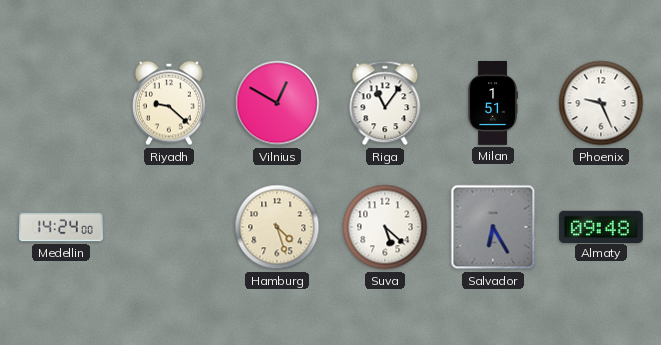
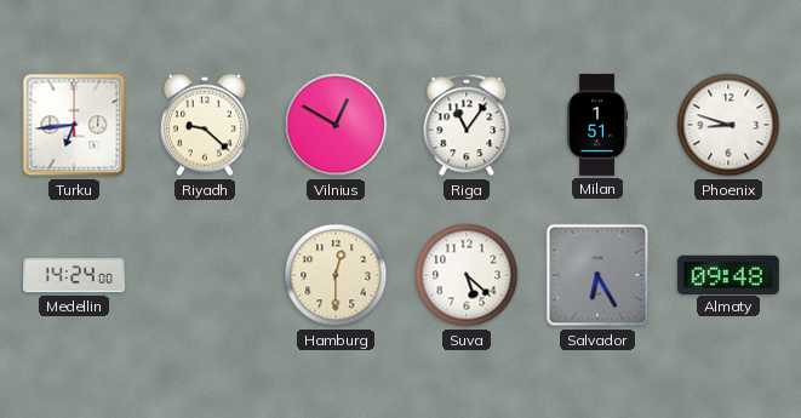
Turku: none -> 6:44 (74, 125)
Phoenix: 9:26 -> 8:48 (728, 125)
Hamburg: 4:27 -> 12:30 (336, 275)
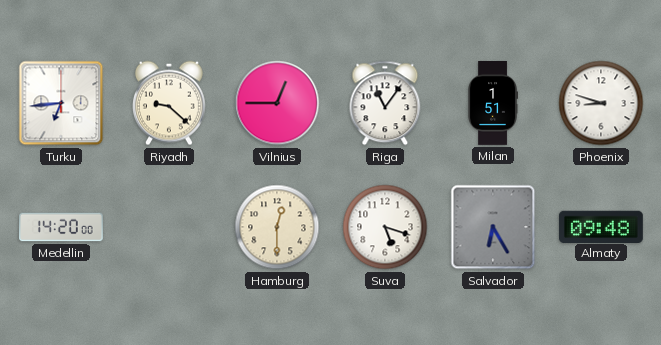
Vilnius: 12:50 -> 12:45 (277, 103)
Medellin: 14:24 -> 14:20 (62, 227)
Suva: 5:22 -> 5:18 (385, 227)
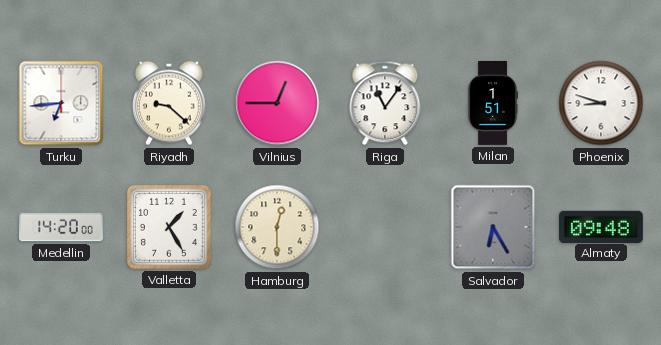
Valletta: none -> 1:25 (169, 227)
Suva: 5:18 -> none (385, 227)
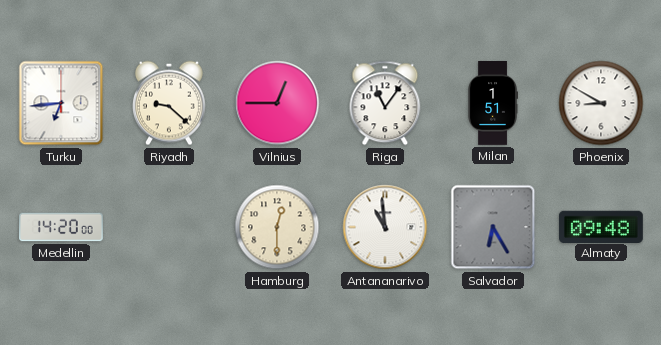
Phoenix: 8:48 -> 8:50 (601, 103)
Valletta: 1:25 -> none (169, 227)
Antananarivo: none -> 10:59 (385, 227)
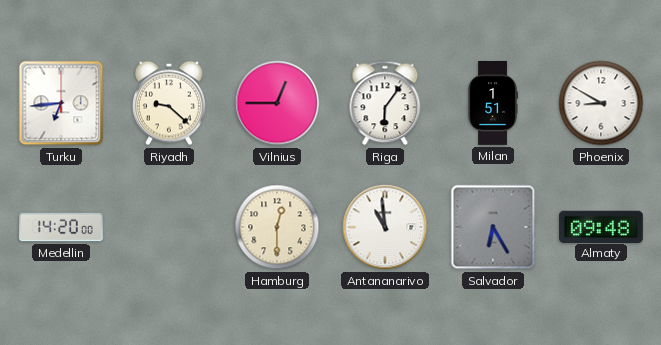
Riga: 11:06 -> 6:06 (385, 103)
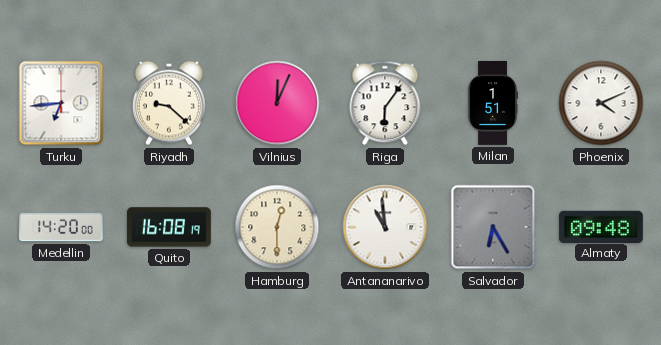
Vilnius: 12:45 -> 12:04 (277, 103)
Phoenix: 8:50 -> 4:11 (601, 103)
Quito: none -> 16:08 (170, 227)
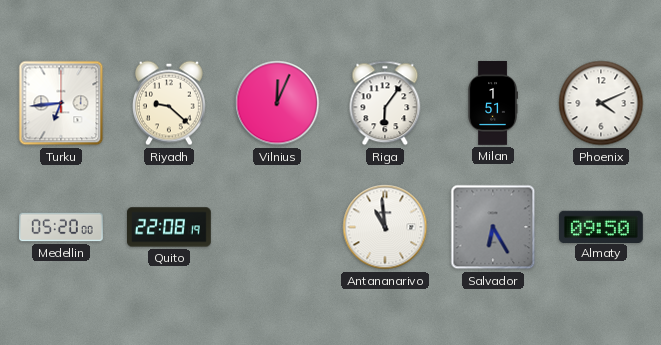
Medellin: 14:20 -> 05:20 (62, 227)
Quito: 16:08 -> 22:08 (170, 227)
Hamburg: 12:30 -> none (277, 227)
Almaty: 09:48 -> 09:50 (601, 226)
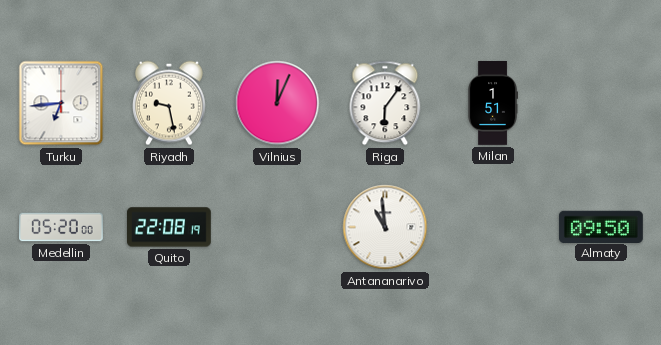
Riyadh: 9:22 -> 9:28 (169, 103)
Phoenix: 4:11 -> none (601, 103)
Salvador: 6:25 -> none (493, 227)
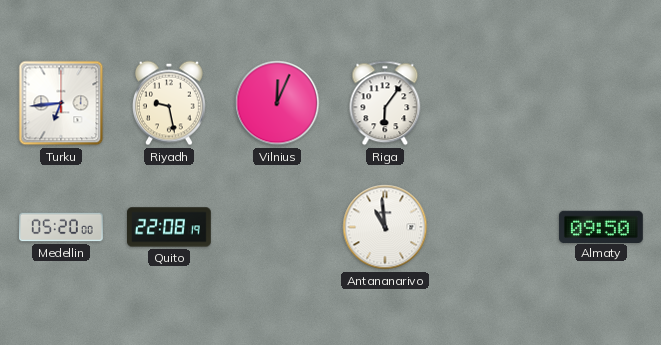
Milan: 1:51 -> none (492, 104)
